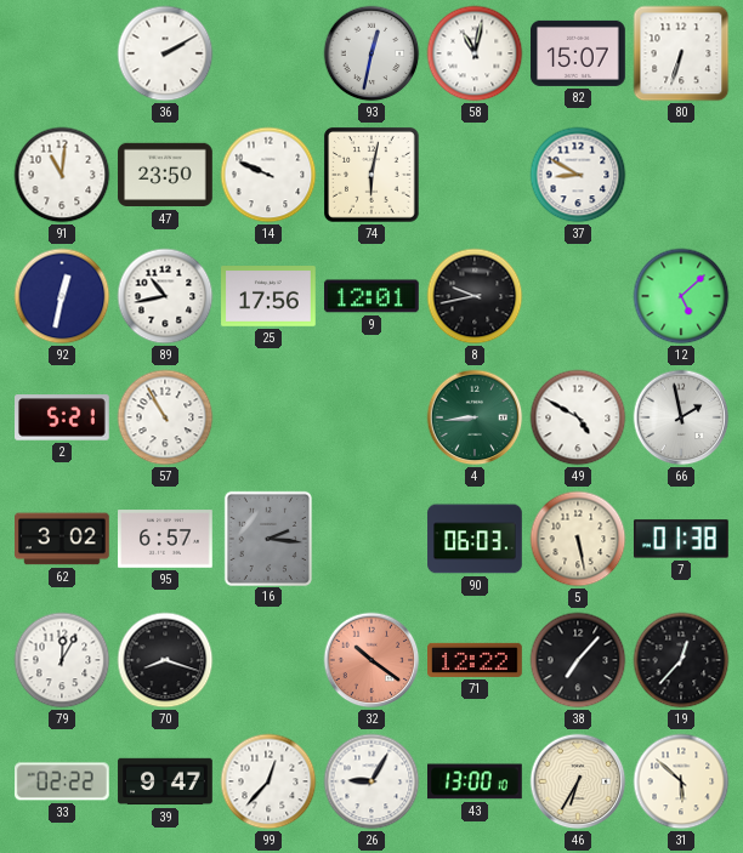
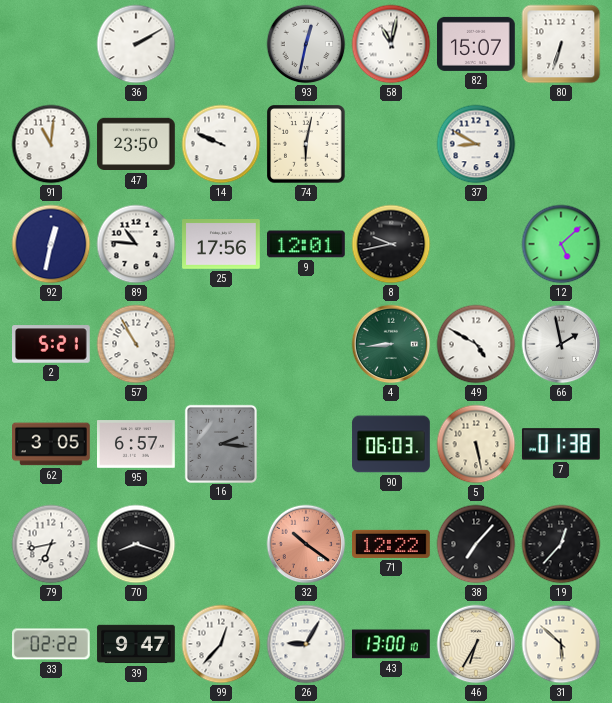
89: 10:43 -> 10:46 (136, 244)
62: 3:02 -> 3:05 (52, 444)
79: 12:05 -> 6:43 (51, 544)
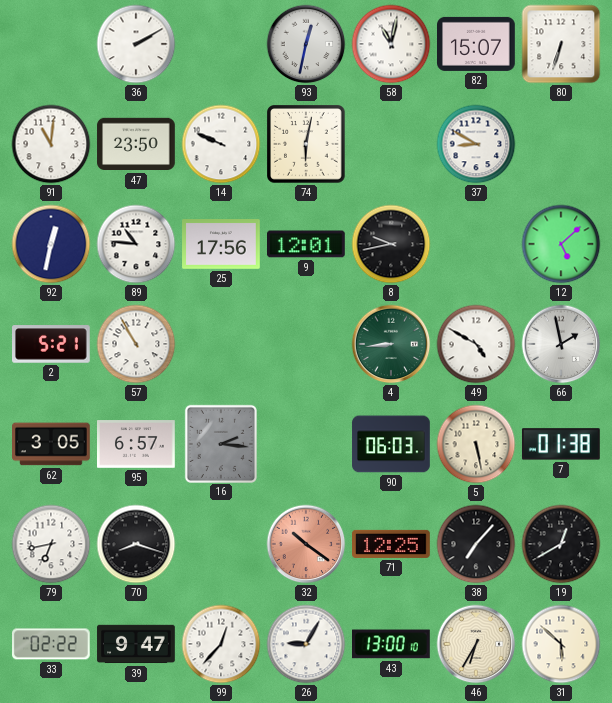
71: 12:22 -> 12:25 (391, 544)
19: 12:37 -> 12:40 (561, 544)
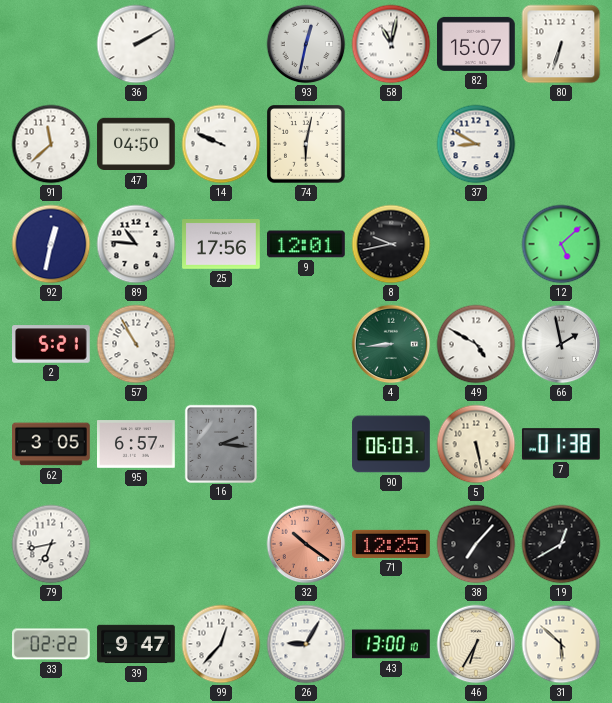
91: 11:01 -> 11:38 (51, 144)
47: 23:50 -> 04:50 (136, 144)
70: 8:18 -> none (136, 544)
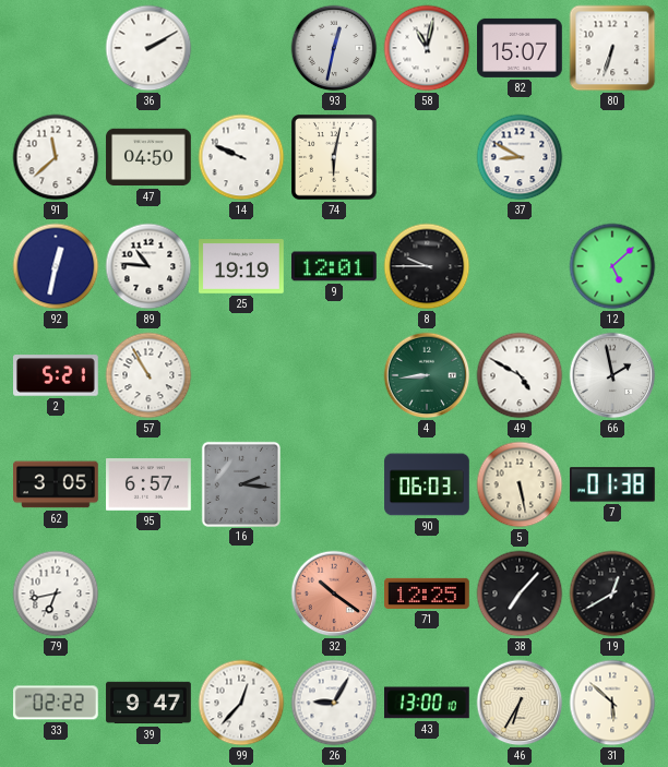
25: 17:56 -> 19:19 (241, 267)
8: 9:43 -> 9:45 (427, 266)
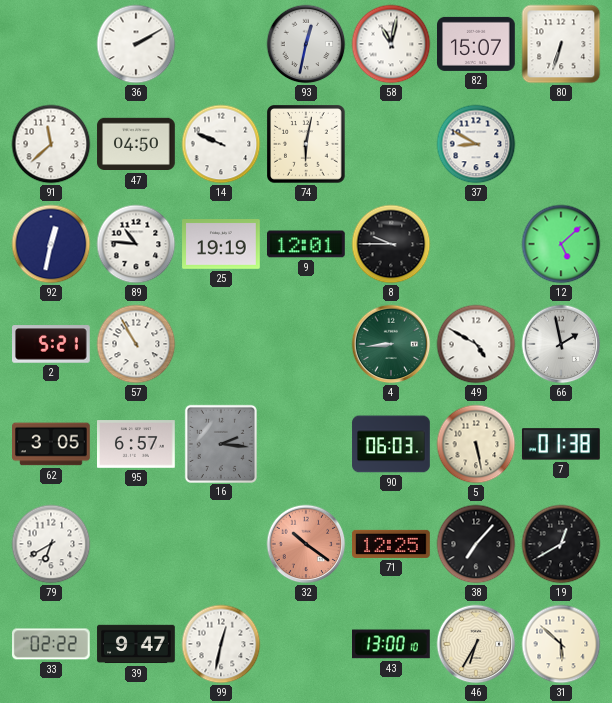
79: 6:43 -> 6:40 (51, 544)
99: 12:37 -> 12:32 (221, 644)
26: 9:05 -> none (334, 703)
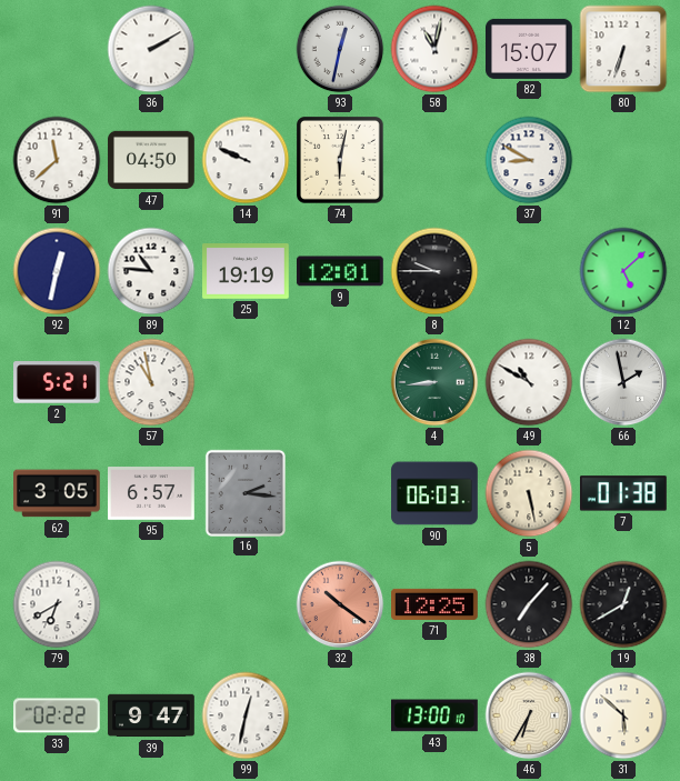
57: 10:55 -> 10:58 (151, 382)
49: 4:50 -> 10:50 (529, 382)
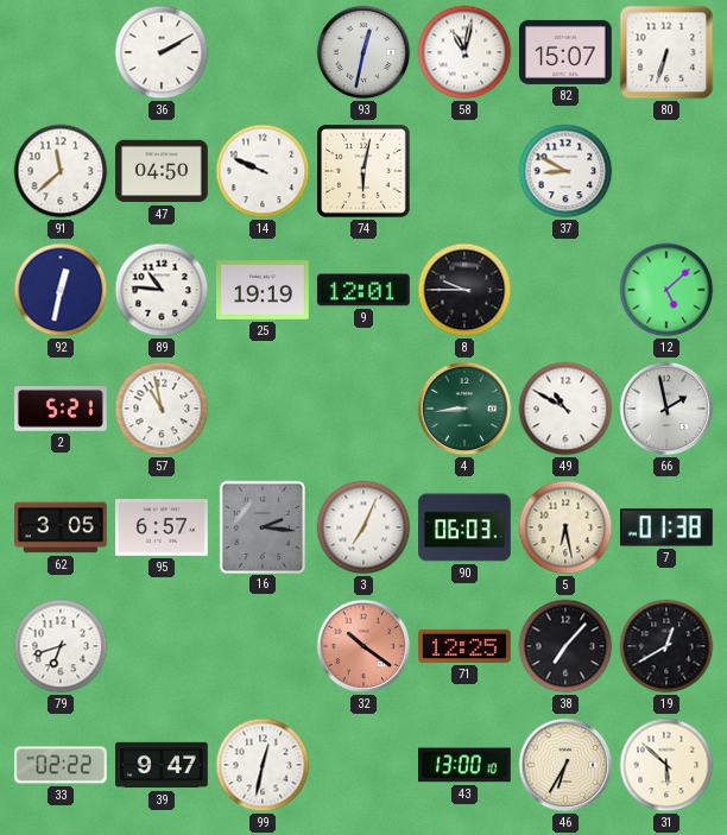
3: none -> 7:04 (363, 527)
5: 5:28 -> 6:28 (565, 527)
79: 6:40 -> 6:42 (61, 646)
